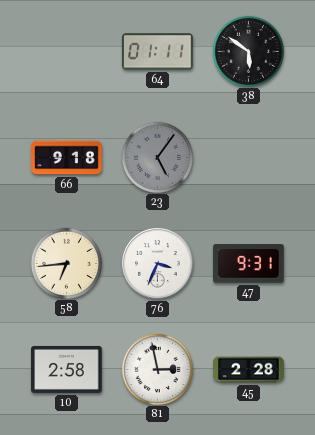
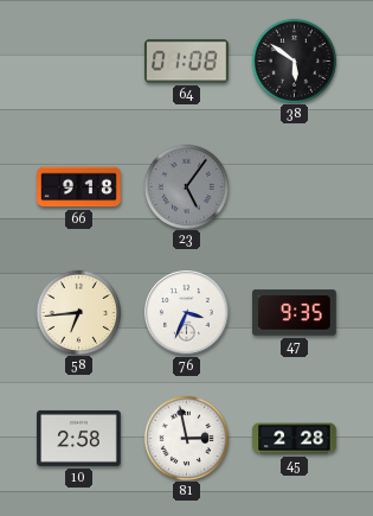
64: 01:11 -> 01:08 (187, 62)
47: 9:31 -> 9:35 (295, 313)
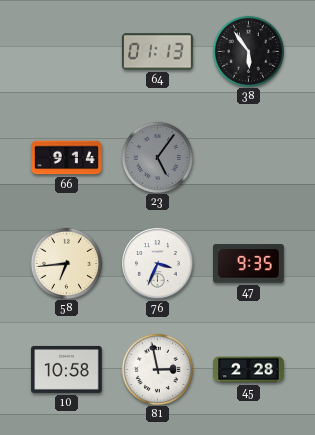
64: 01:08 -> 01:13 (158, 52)
38: 5:51 -> 5:54 (248, 51)
66: 9:18 -> 9:14 (67, 158)
10: 2:58 -> 10:58 (67, 369)
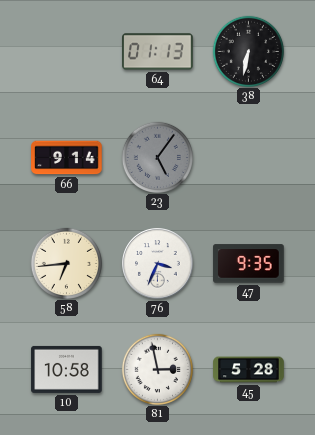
38: 5:54 -> 6:32 (248, 51)
45: 2:28 -> 5:28 (249, 370)
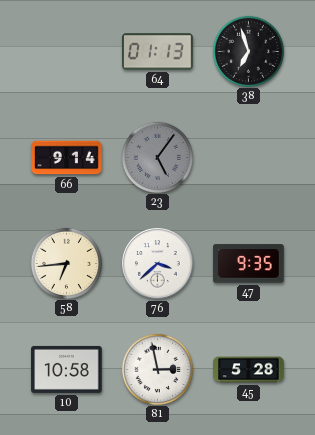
38: 6:32 -> 6:57 (248, 51)
76: 3:34 -> 3:38 (158, 264)
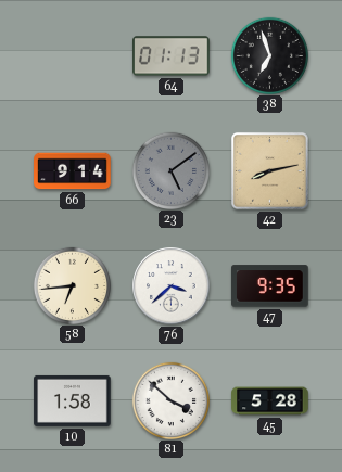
23: 5:06 -> 5:09 (170, 170)
42: none -> 8:13 (269, 170)
10: 10:58 -> 1:58 (73, 400)
81: 2:58 -> 3:52 (170, 400)
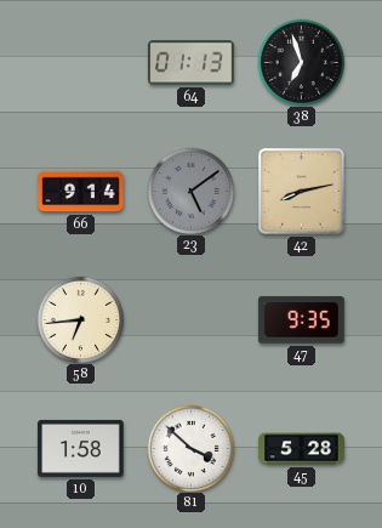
76: 3:38 -> none (172, 286)
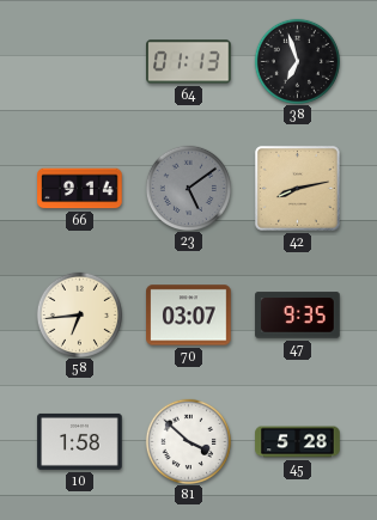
70: none -> 03:07 (189, 316)
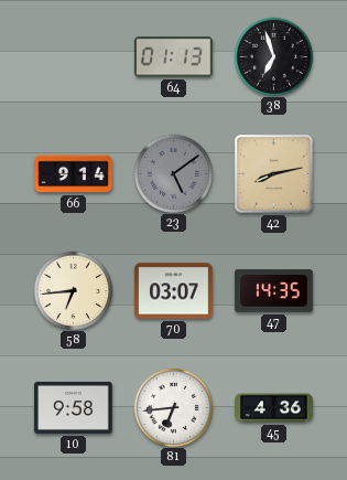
47: 9:35 -> 14:35 (274, 291)
10: 1:58 -> 9:58 (74, 407)
81: 3:52 -> 6:44 (173, 407)
45: 5:28 -> 4:36 (274, 408)
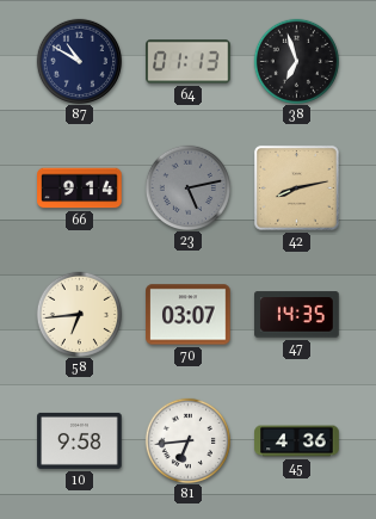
87: none -> 10:50 (79, 61)
23: 5:09 -> 5:13 (187, 187)
